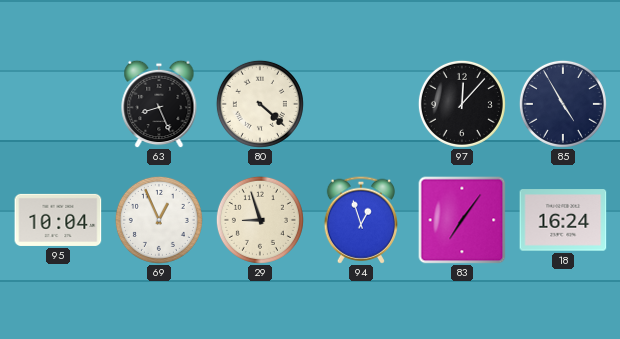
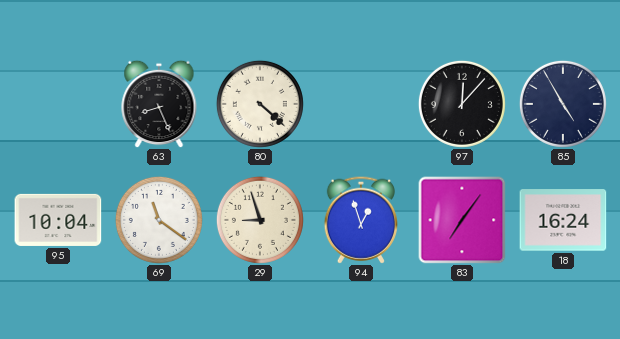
69: 12:56 -> 11:21 (159, 220)
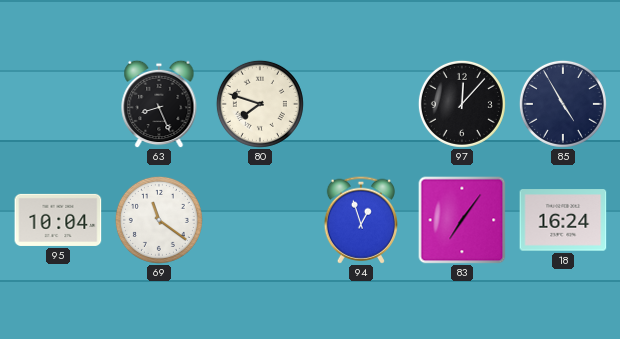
80: 4:22 -> 7:48 (260, 104)
29: 8:57 -> none (260, 220)
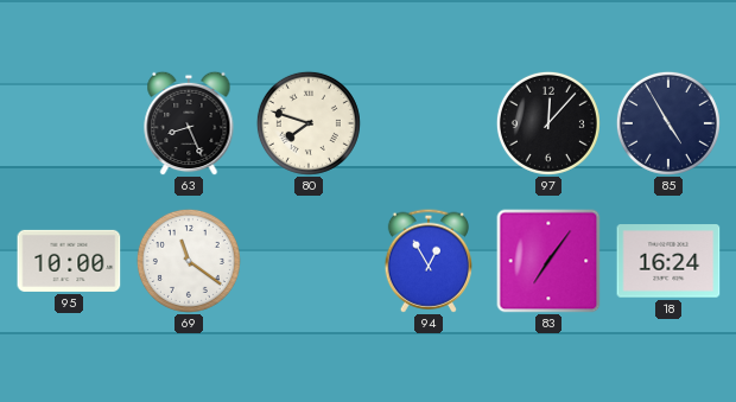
95: 10:04 -> 10:00 (69, 261)
94: 12:57 -> 12:55 (427, 261)
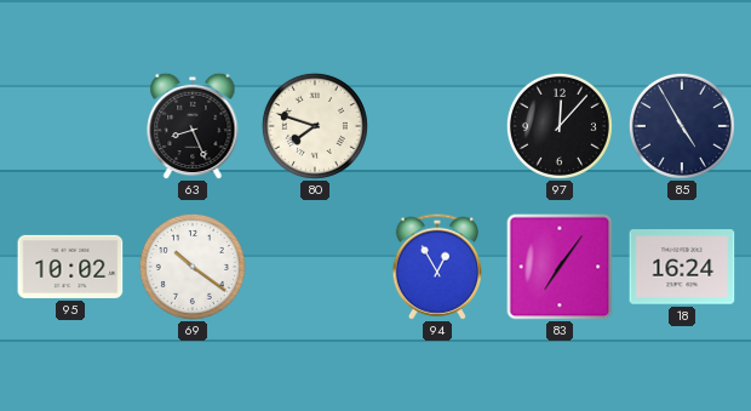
95: 10:00 -> 10:02 (70, 267)
69: 11:21 -> 10:21 (193, 267)
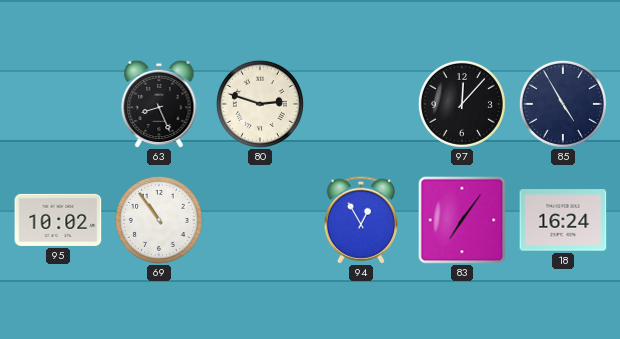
80: 7:48 -> 2:48 (260, 104)
69: 10:21 -> 10:54 (159, 220)
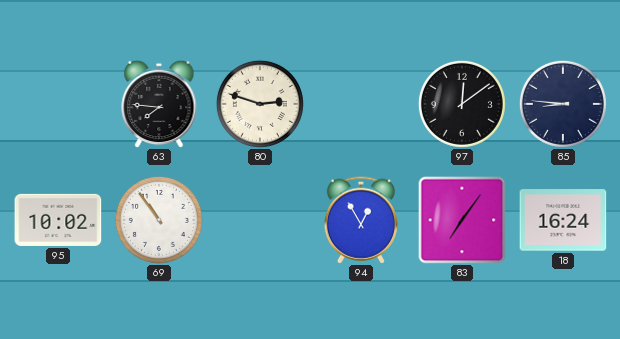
63: 8:26 -> 7:46 (159, 104)
97: 12:07 -> 12:09 (462, 104)
85: 4:55 -> 8:46 (563, 104)
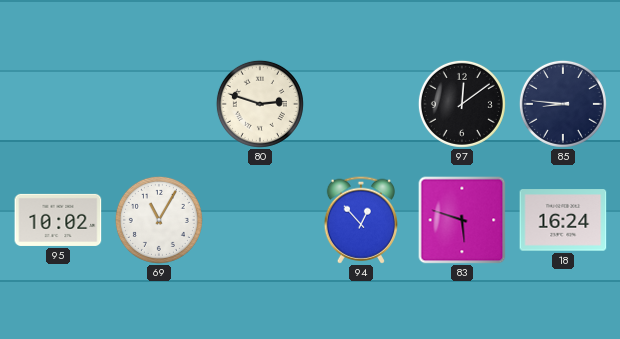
63: 7:46 -> none (159, 104)
69: 10:54 -> 11:05 (159, 220)
94: 12:55 -> 12:53 (360, 220)
83: 7:06 -> 5:48 (462, 220)
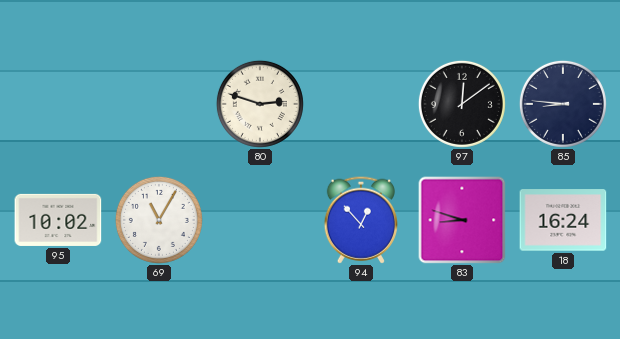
83: 5:48 -> 8:48 (462, 220)
